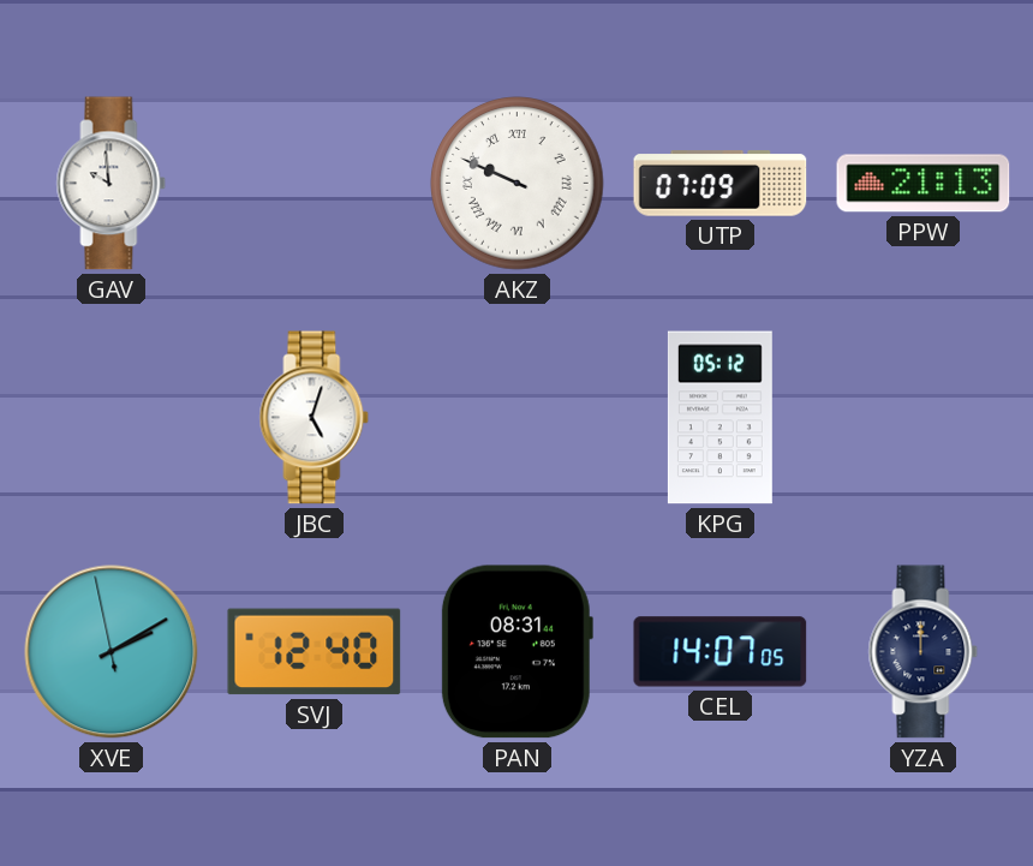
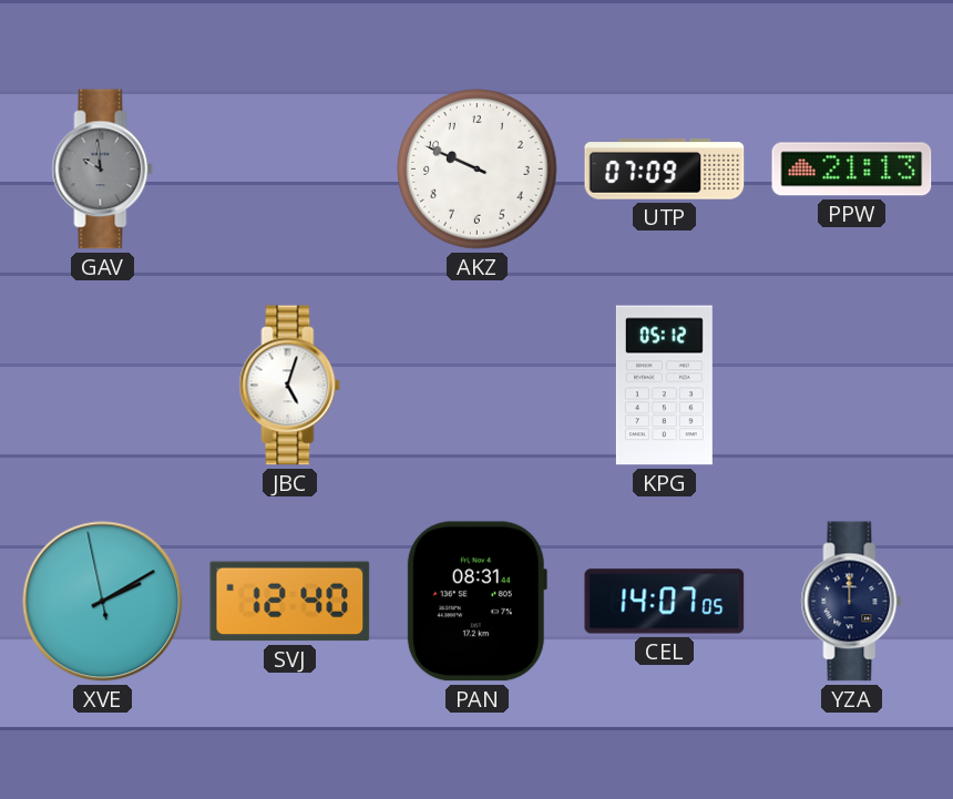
GAV dial: white -> grey (103, 170)
AKZ numerals: Roman -> Arabic (478, 170)
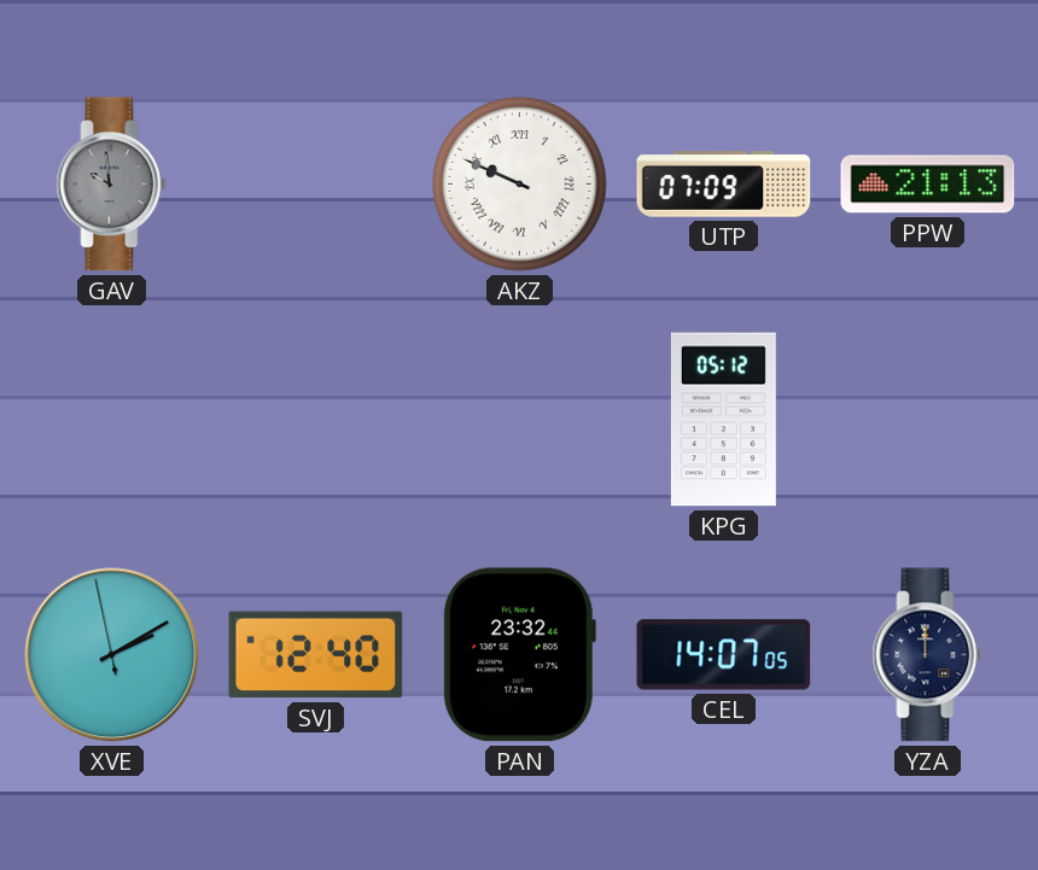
AKZ numerals: Arabic -> Roman (520, 185)
JBC: 5:03 -> none (290, 386)
PAN: 08:31 -> 23:32 (519, 655)
